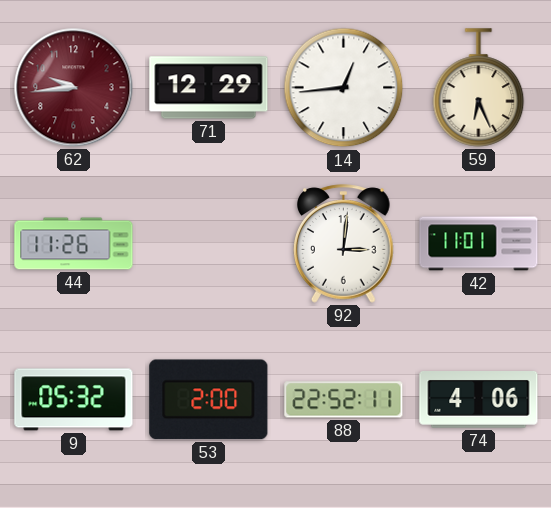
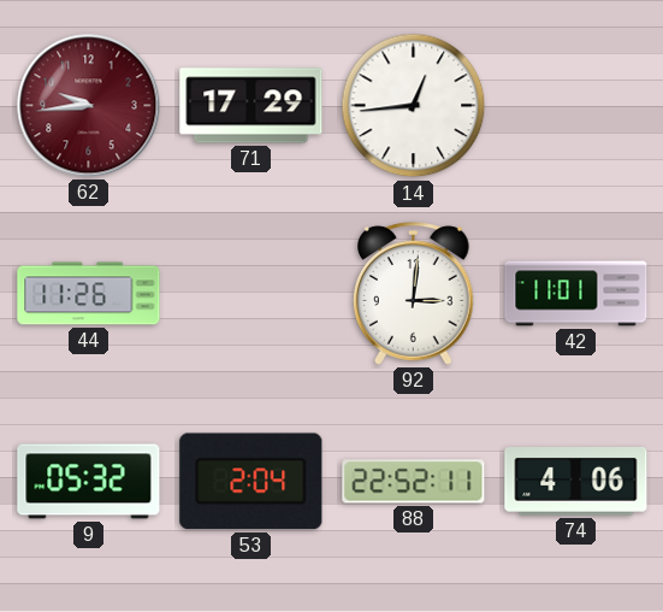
71: 12:29 -> 17:29 (251, 106)
59: 6:26 -> none (479, 88)
53: 2:00 -> 2:04 (251, 482)
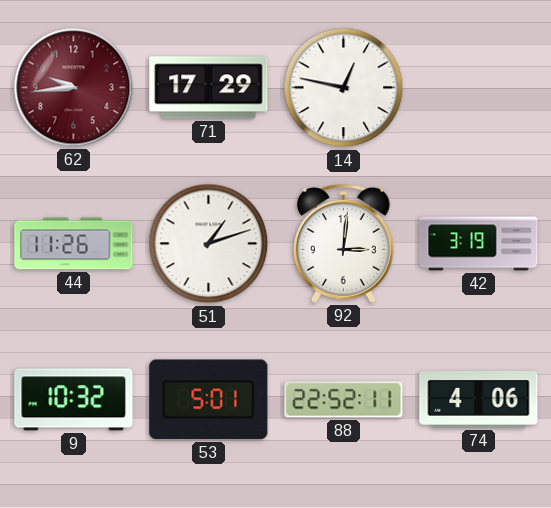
14: 12:44 -> 12:47 (344, 88)
51: none -> 1:12 (209, 244)
42: 11:01 -> 3:19 (479, 244)
9: 05:32 -> 10:32 (74, 400)
53: 2:04 -> 5:01 (209, 400)
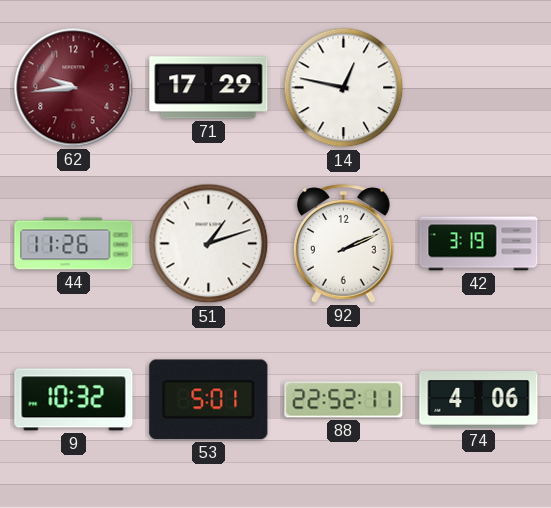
92: 3:01 -> 2:11 (344, 244)
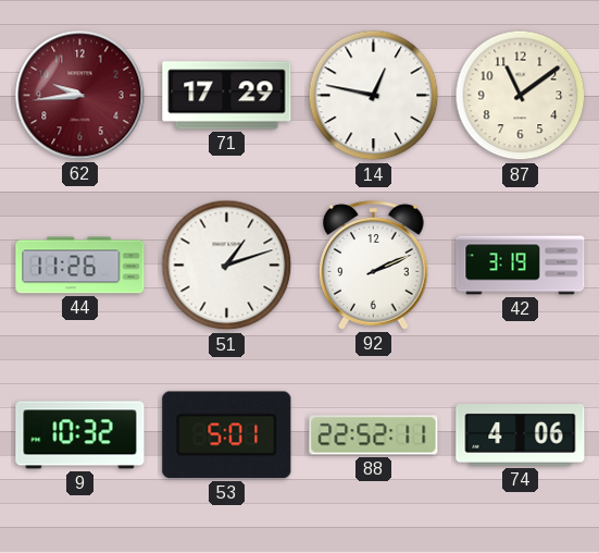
87: none -> 11:09 (521, 96)
